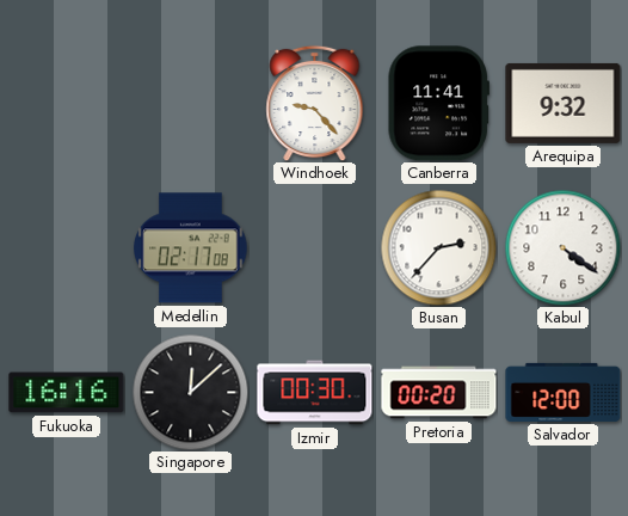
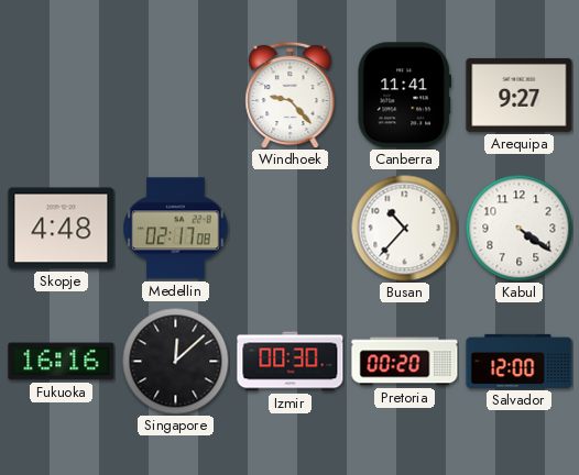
Arequipa: 9:32 -> 9:27 (520, 95)
Skopje: none -> 4:48 (62, 229)
Busan: 2:37 -> 10:37 (404, 228)
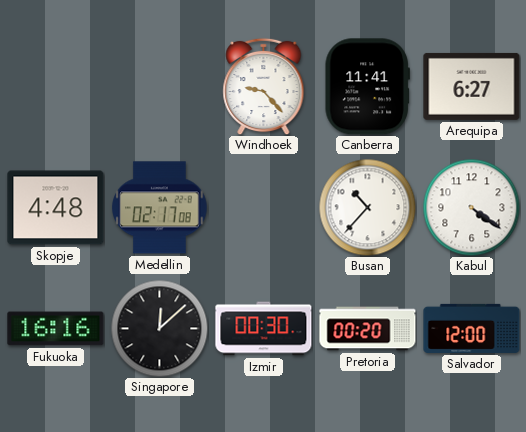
Arequipa: 9:27 -> 6:27 (472, 86)
